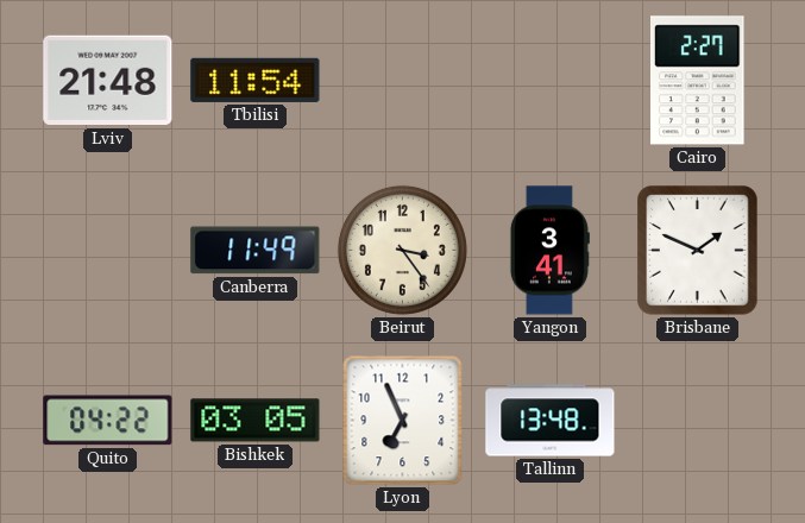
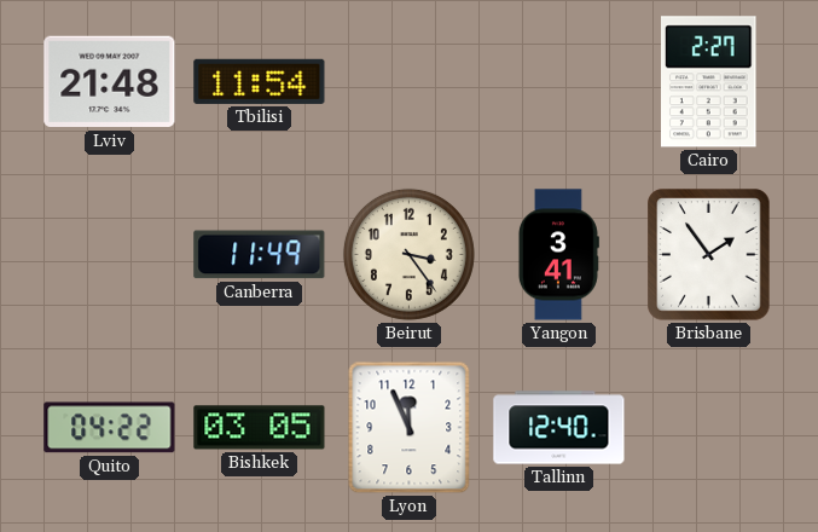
Brisbane: 1:49 -> 1:54 (709, 255)
Lyon: 6:56 -> 11:56 (410, 428)
Tallinn: 13:48 -> 12:40 (559, 428)
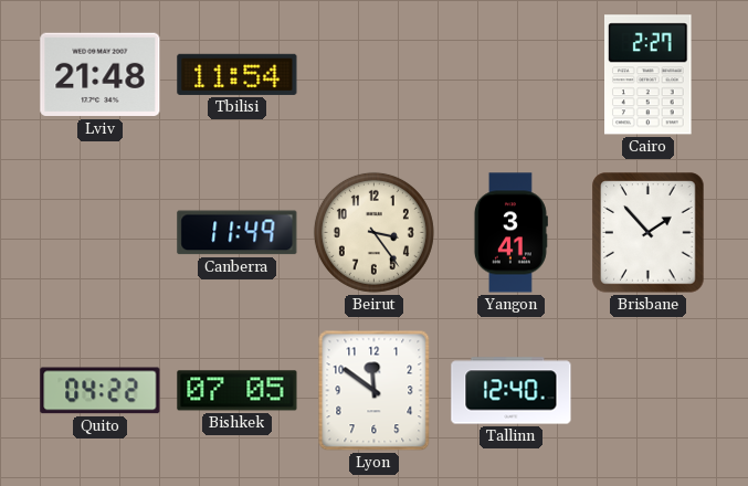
Brisbane: 1:54 -> 1:53 (649, 233)
Bishkek: 03:05 -> 07:05 (238, 391)
Lyon: 11:56 -> 11:51 (375, 391)
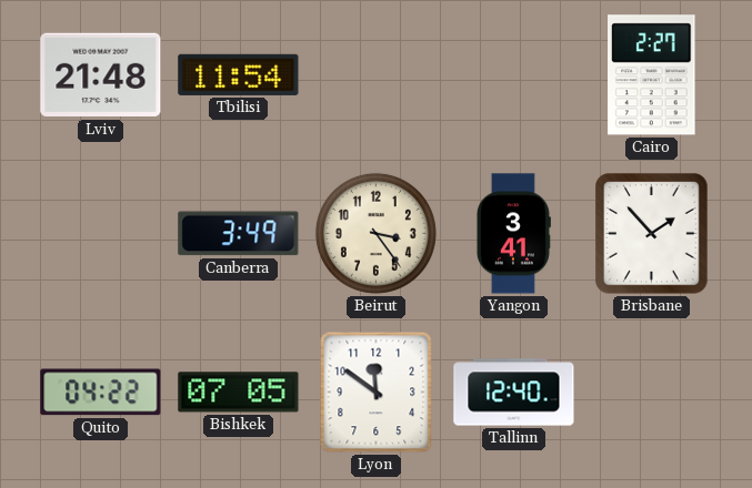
Canberra: 11:49 -> 3:49 (239, 234)
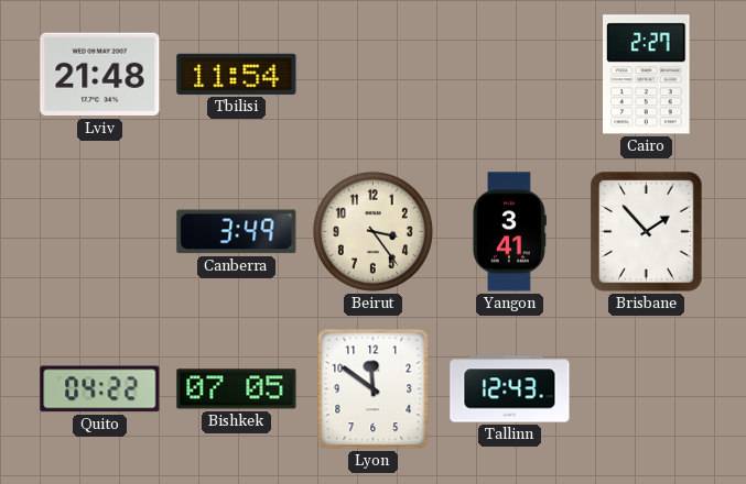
Tallinn: 12:40 -> 12:43 (510, 389)
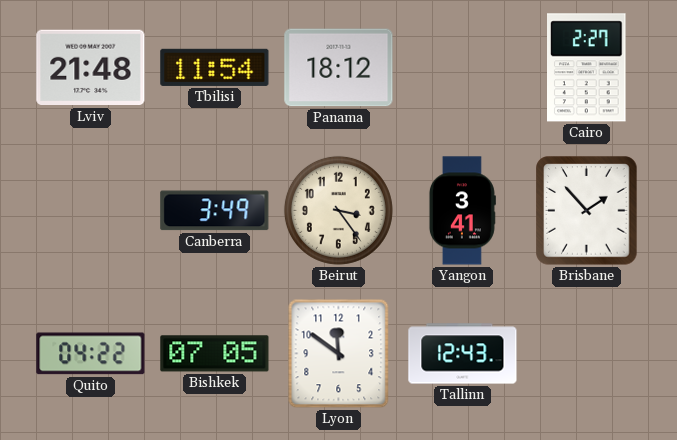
Panama: none -> 18:12 (339, 68)
